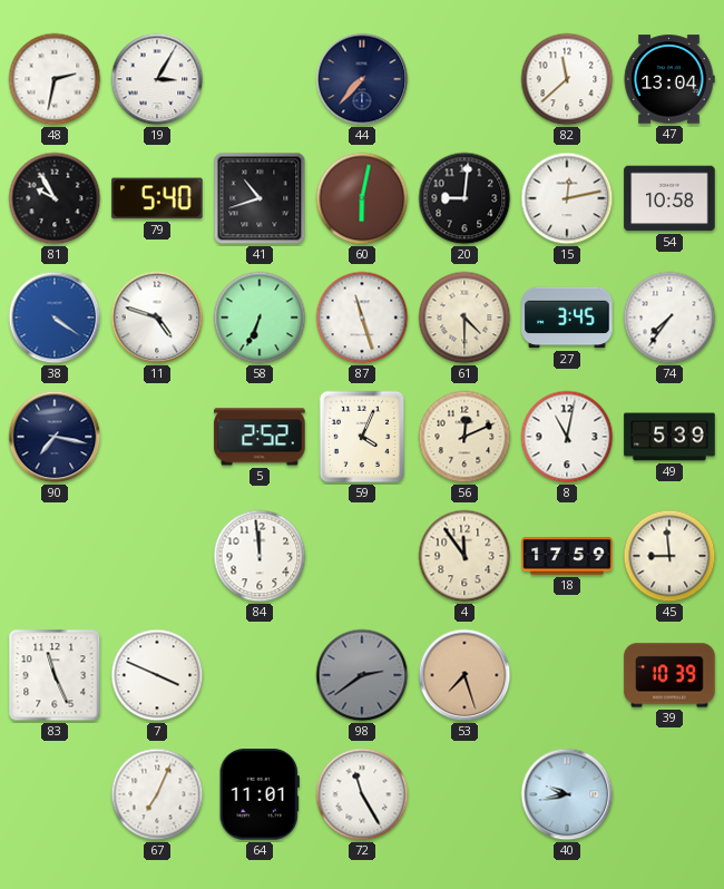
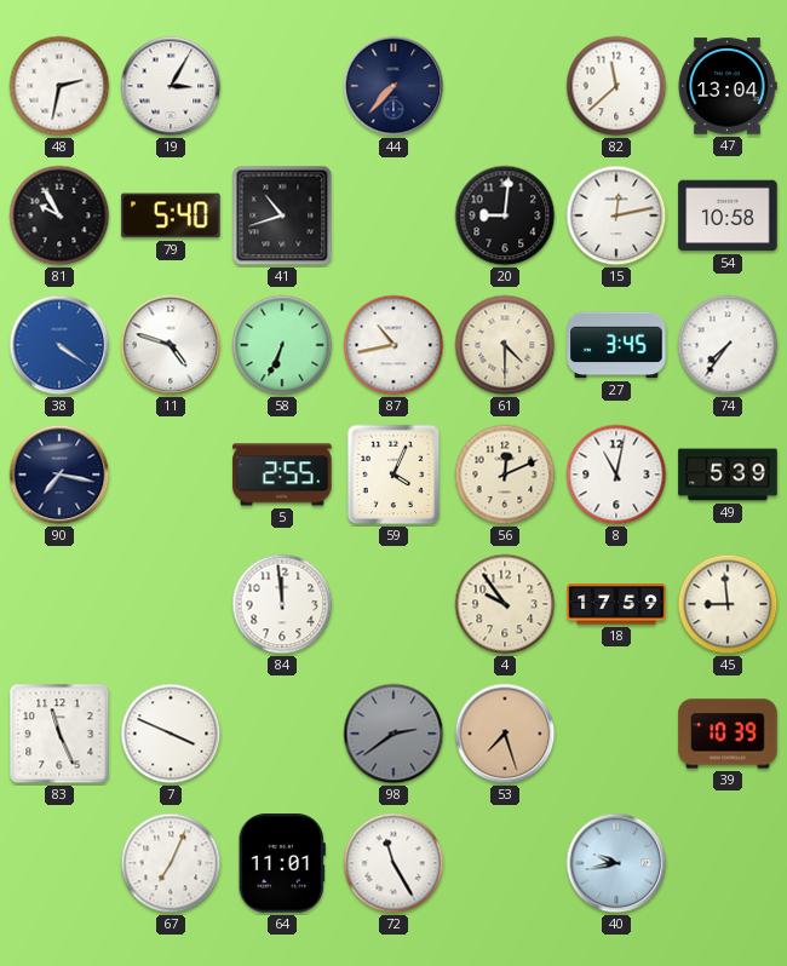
60: 6:02 -> none (362, 198)
87: 11:27 -> 10:43 (393, 345)
5: 2:52 -> 2:55 (282, 475)
4: 11:54 -> 9:54 (505, 604)
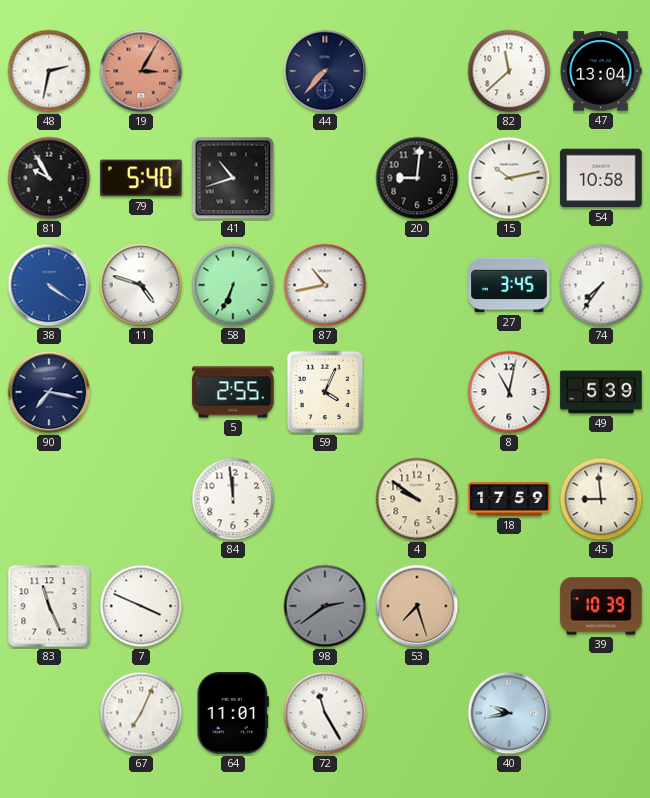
19 dial: white -> salmon (141, 71)
15: 12:13 -> 10:13 (509, 178)
61: 4:30 -> none (505, 345)
56: 12:11 -> none (505, 475)
4: 9:54 -> 9:51 (417, 499)
